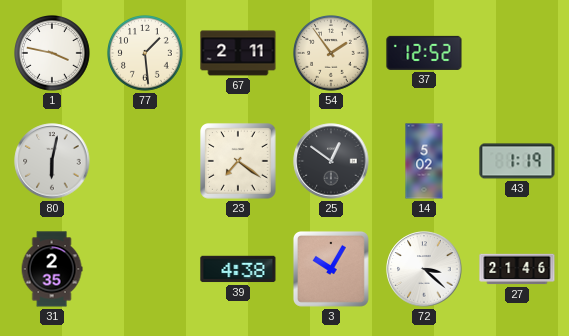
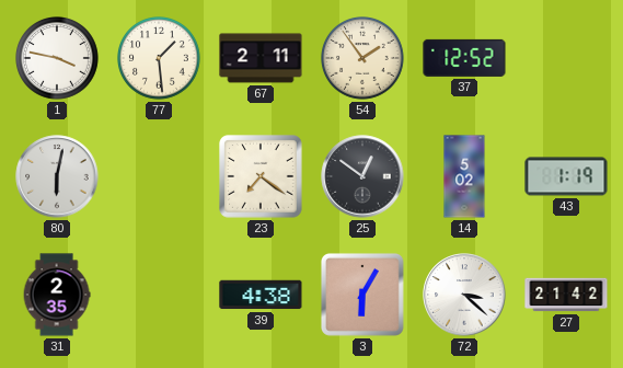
3: 10:05 -> 6:05 (362, 295)
27: 21:46 -> 21:42 (566, 295)
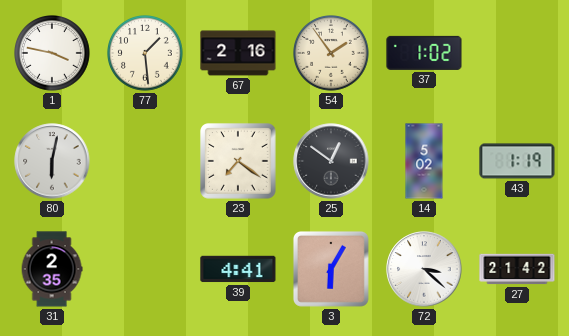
67: 2:11 -> 2:16 (238, 53)
37: 12:52 -> 1:02 (424, 53)
39: 4:38 -> 4:41 (238, 269)
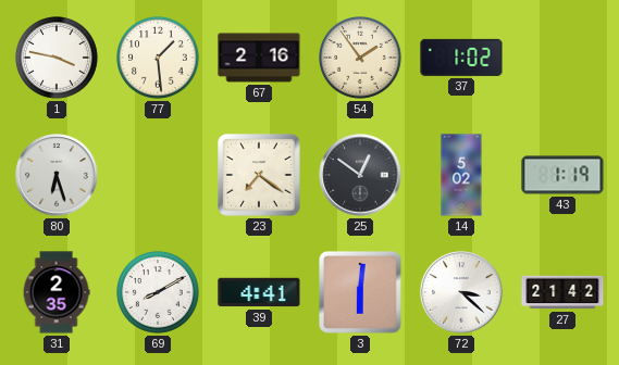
80: 6:02 -> 6:27 (57, 175)
69: none -> 8:10 (159, 293)
3: 6:05 -> 6:01 (360, 292)
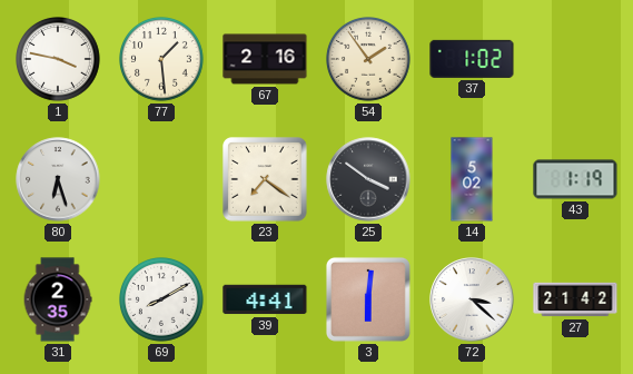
25: 12:51 -> 3:51 (368, 179)
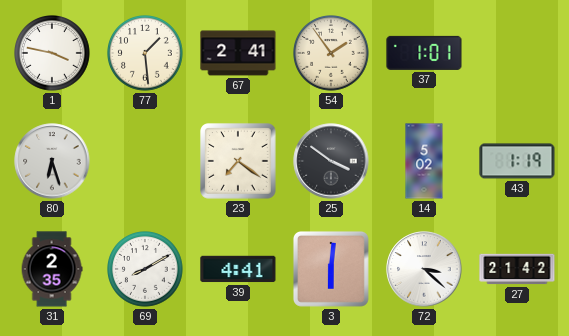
67: 2:16 -> 2:41 (238, 53)
37: 1:02 -> 1:01 (424, 53)
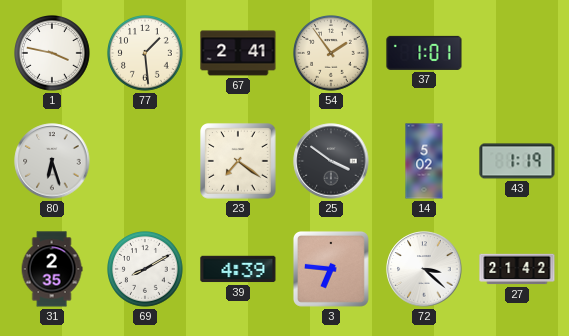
39: 4:41 -> 4:39 (238, 269)
3: 6:01 -> 6:46 (331, 269)
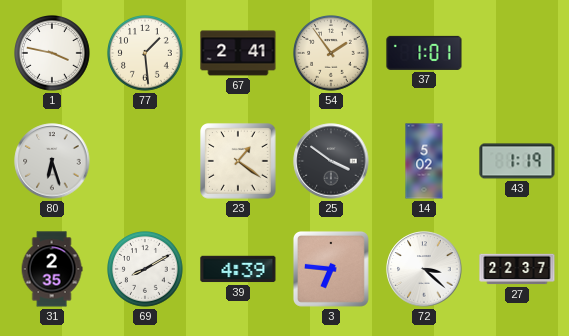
23: 7:21 -> 1:21 (238, 161)
27: 21:42 -> 22:37 (517, 269)
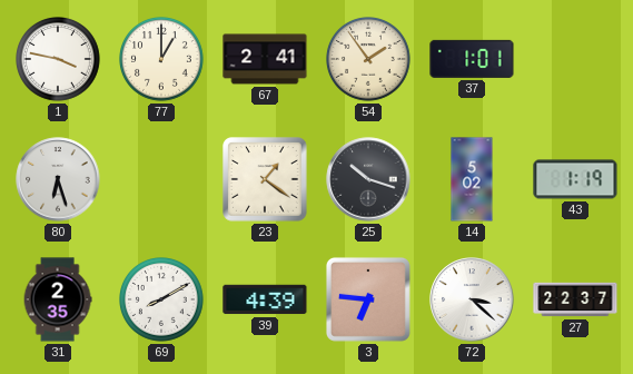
77: 1:29 -> 1:00 (162, 60)
25: 3:51 -> 10:18 (368, 179)
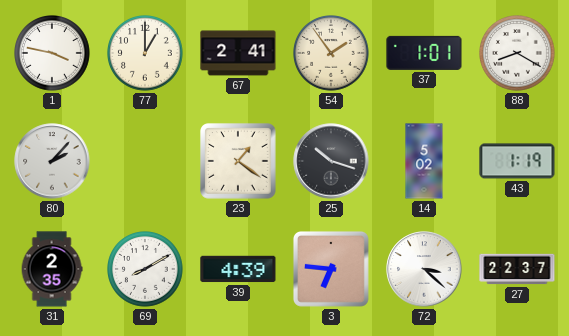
88: none -> 8:20 (518, 54)
80: 6:27 -> 2:07 (52, 161)
